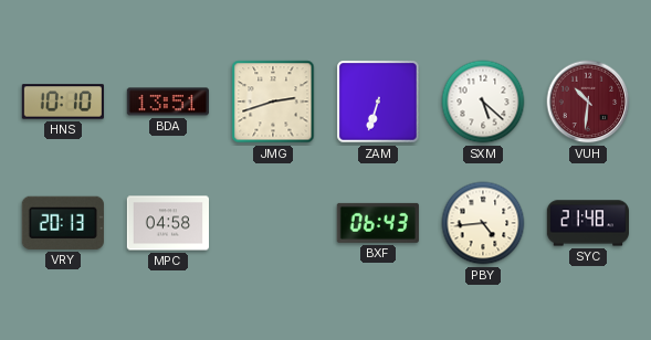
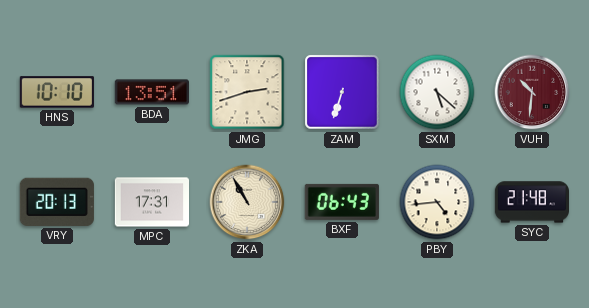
MPC: 04:58 -> 17:31 (151, 202)
ZKA: none -> 10:55 (247, 202)
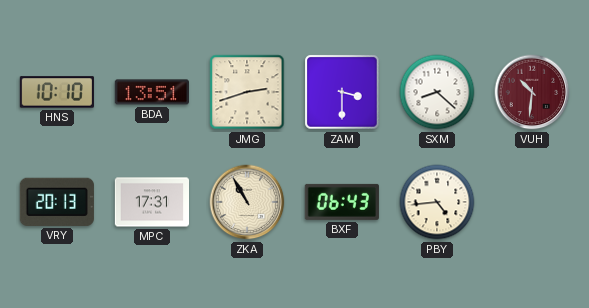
ZAM: 6:33 -> 3:30 (342, 92)
SXM: 5:22 -> 8:22 (437, 92)
SYC: 21:48 -> none (531, 202)
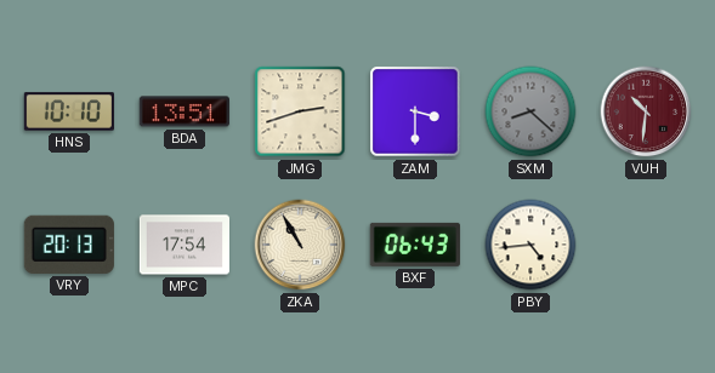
SXM dial: white -> grey (530, 111)
MPC: 17:31 -> 17:54 (183, 245)
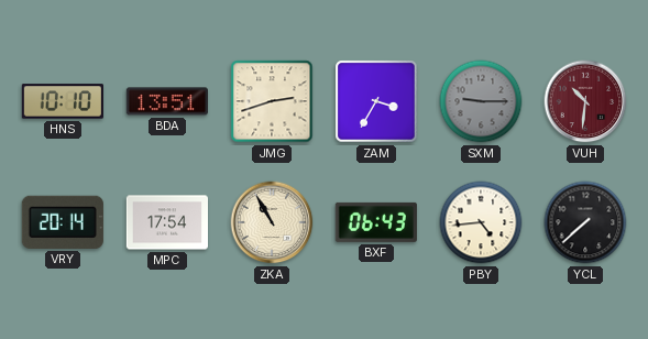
ZAM: 3:30 -> 3:35 (376, 101)
SXM: 8:22 -> 9:15 (481, 101)
VRY: 20:13 -> 20:14 (63, 222)
YCL: none -> 7:38 (585, 222)
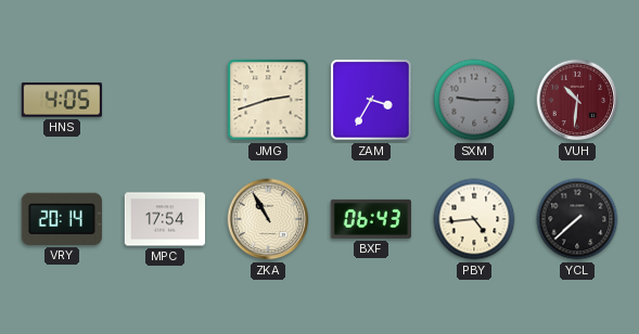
HNS: 10:10 -> 4:05 (62, 100)
BDA: 13:51 -> none (167, 101)
